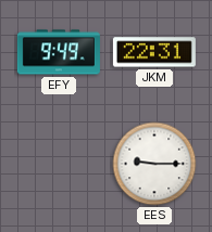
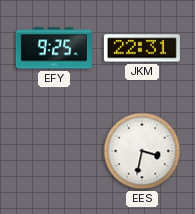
EFY: 9:49 -> 9:25 (54, 48)
EES: 9:15 -> 3:32 (142, 151)
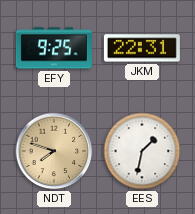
NDT: none -> 7:48 (54, 151)
EES: 3:32 -> 1:32 (142, 151)
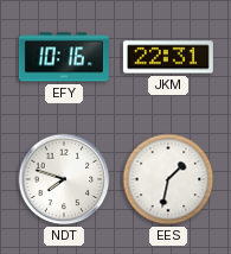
EFY: 9:25 -> 10:16 (64, 57)
NDT dial: champagne -> white (64, 179)
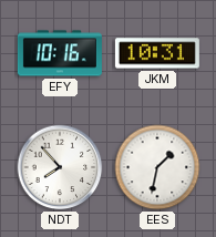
JKM: 22:31 -> 10:31 (157, 53)
NDT: 7:48 -> 7:53 (60, 167)
